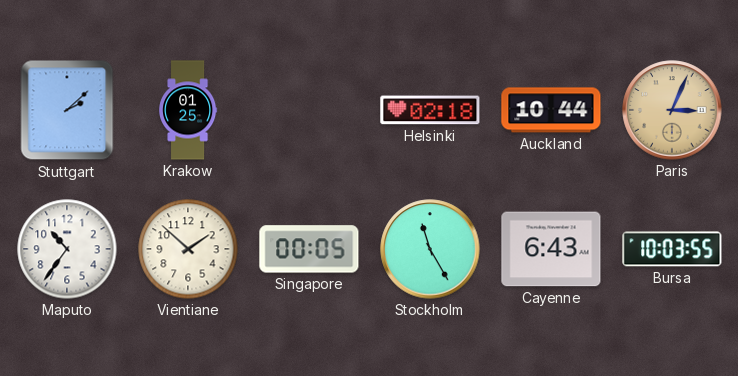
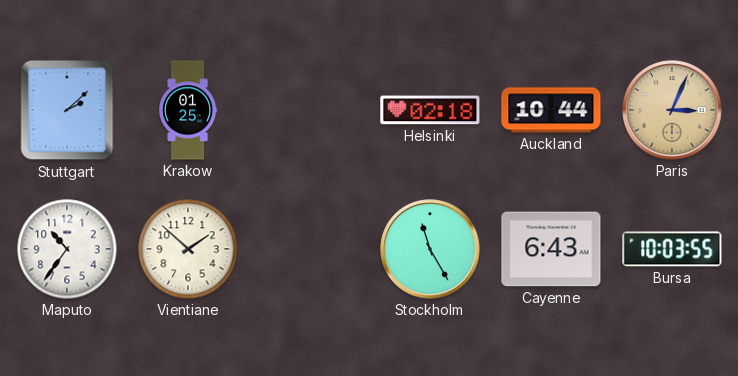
Singapore: 00:05 -> none (309, 249)
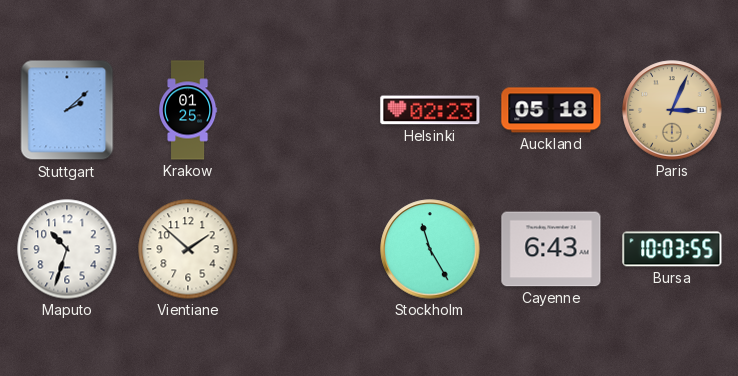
Helsinki: 02:18 -> 02:23 (430, 110)
Auckland: 10:44 -> 05:18 (551, 110)
Maputo: 10:36 -> 10:33 (67, 249)
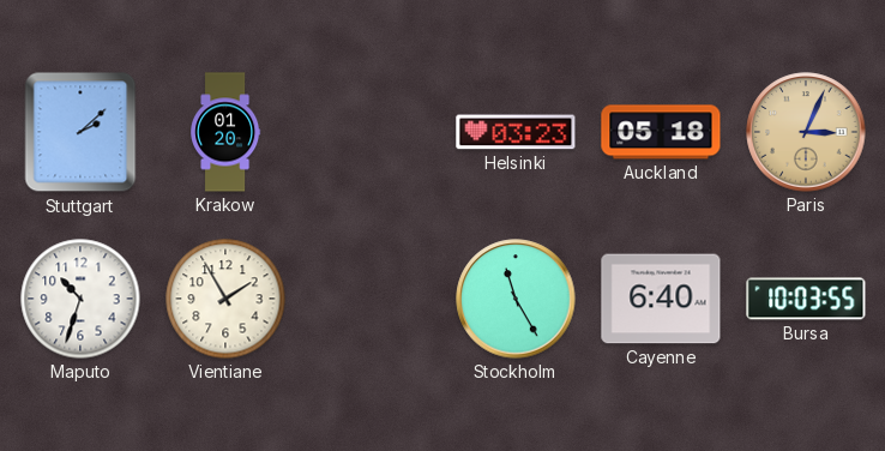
Krakow: 01:25 -> 01:20 (225, 132)
Helsinki: 02:23 -> 03:23 (516, 132)
Vientiane: 1:52 -> 1:55 (225, 299)
Cayenne: 6:43 -> 6:40 (661, 299)
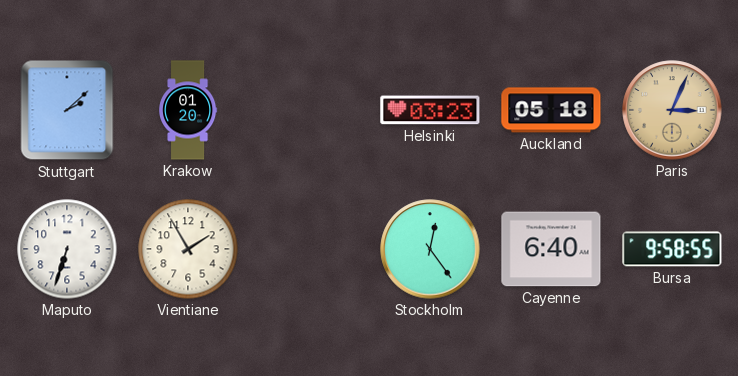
Maputo: 10:33 -> 6:33 (67, 249)
Stockholm: 11:25 -> 12:24 (430, 249)
Bursa: 10:03 -> 9:58 (672, 249)
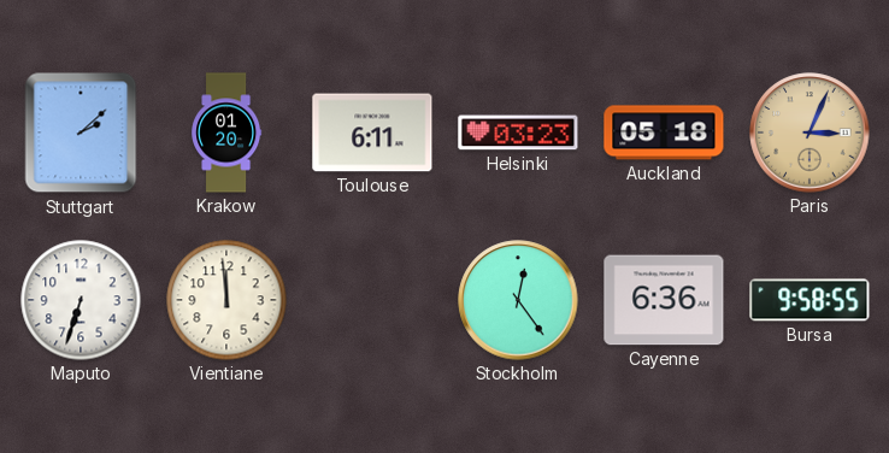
Toulouse: none -> 6:11 (372, 133)
Vientiane: 1:55 -> 11:59 (226, 300)
Cayenne: 6:40 -> 6:36 (664, 300)
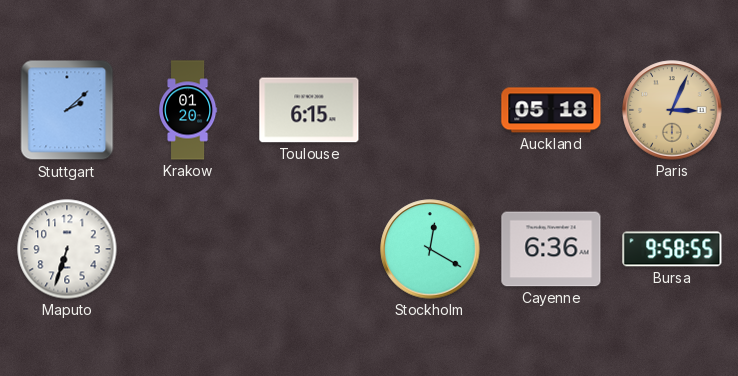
Toulouse: 6:11 -> 6:15 (309, 110)
Helsinki: 03:23 -> none (518, 133)
Vientiane: 11:59 -> none (226, 300)
Stockholm: 12:24 -> 12:20 (430, 249)
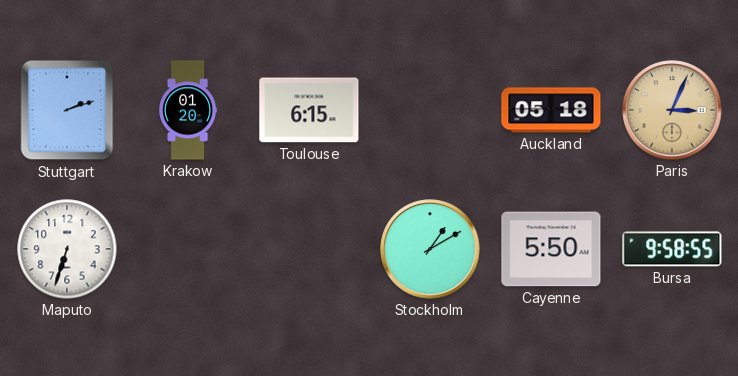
Stuttgart: 2:08 -> 2:12 (67, 110)
Stockholm: 12:20 -> 1:10 (430, 249)
Cayenne: 6:36 -> 5:50 (551, 249)
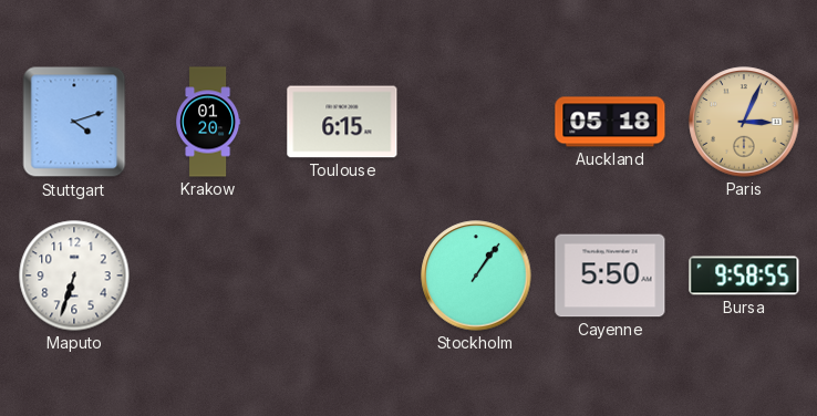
Stuttgart: 2:12 -> 4:12 (74, 122)
Stockholm: 1:10 -> 1:06 (476, 275)
